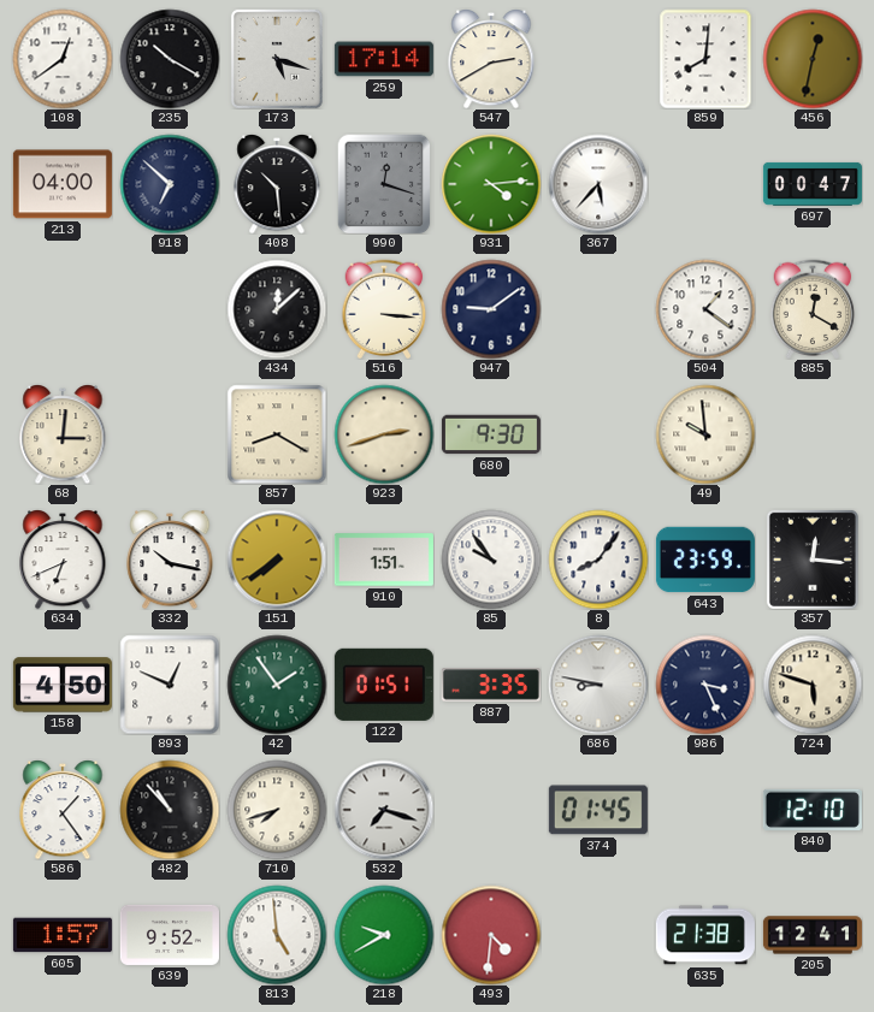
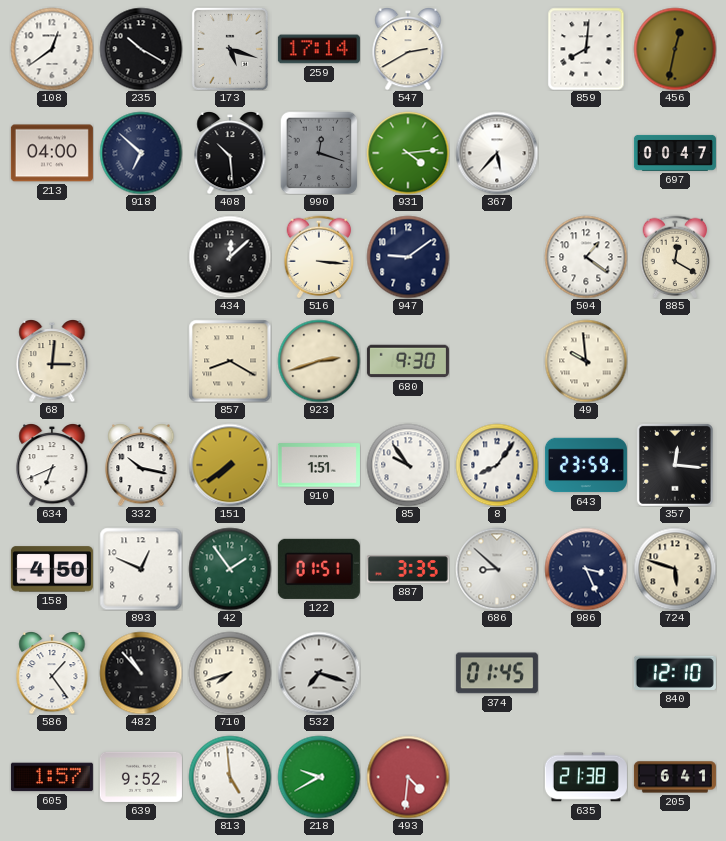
686: 8:47 -> 8:52 (497, 569)
205: 12:41 -> 6:41 (675, 777)
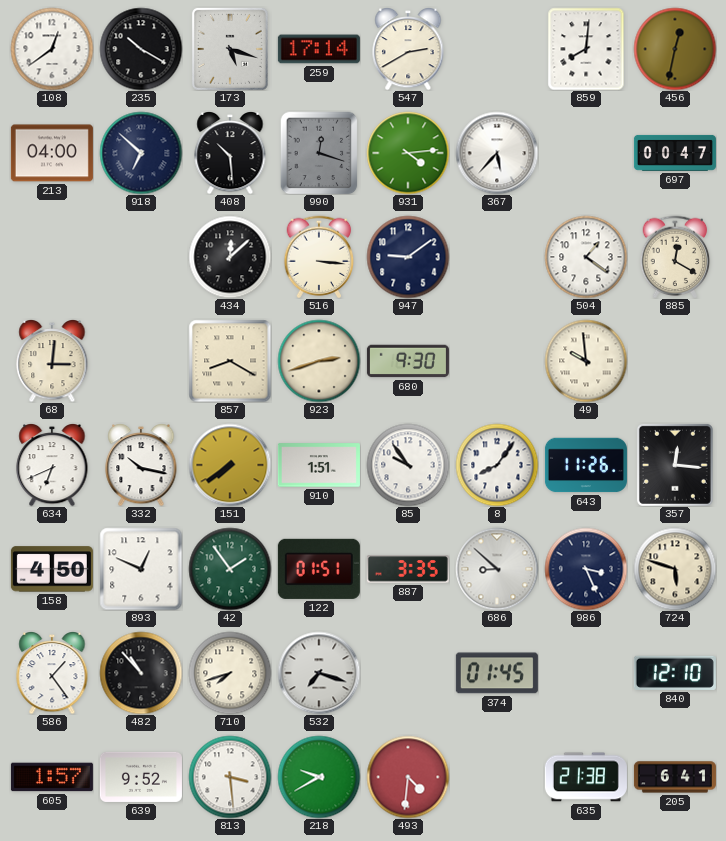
643: 23:59 -> 11:26 (586, 465)
813: 4:59 -> 3:29 (230, 777)
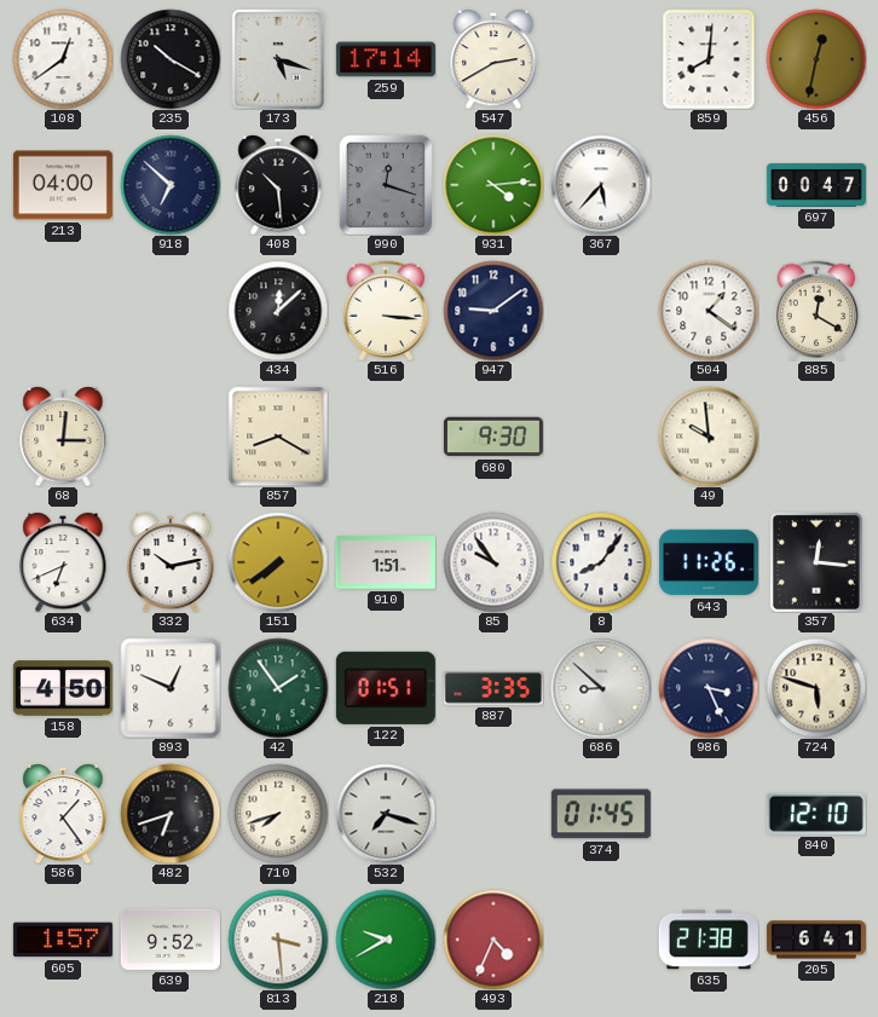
923: 2:42 -> none (319, 361)
332: 10:17 -> 10:13 (171, 562)
482: 10:53 -> 6:42 (171, 814)
493: 4:31 -> 4:34 (493, 940)
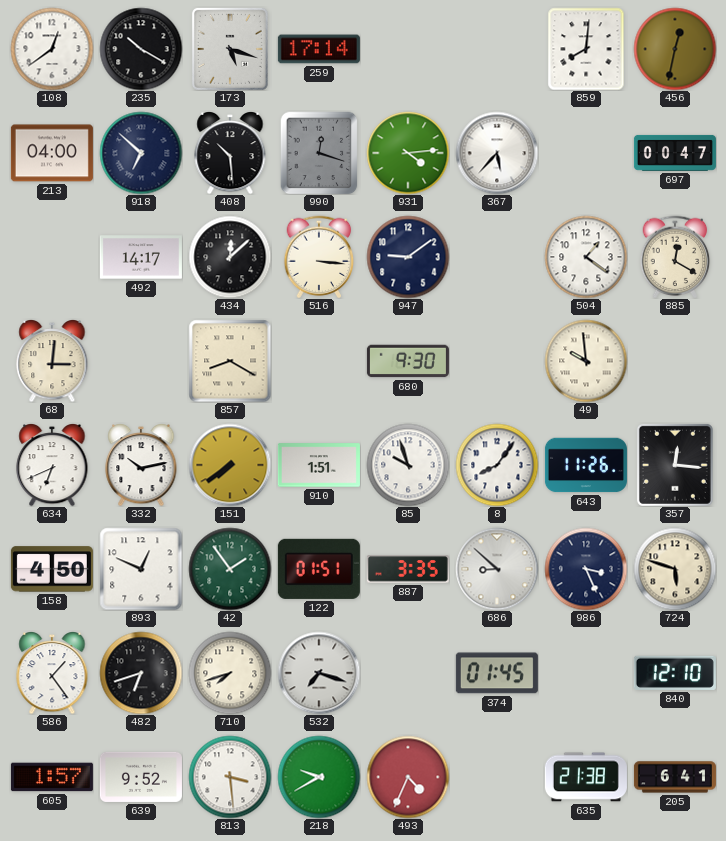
547: 2:40 -> none (493, 59)
492: none -> 14:17 (141, 257)
85: 9:54 -> 9:57 (408, 465)
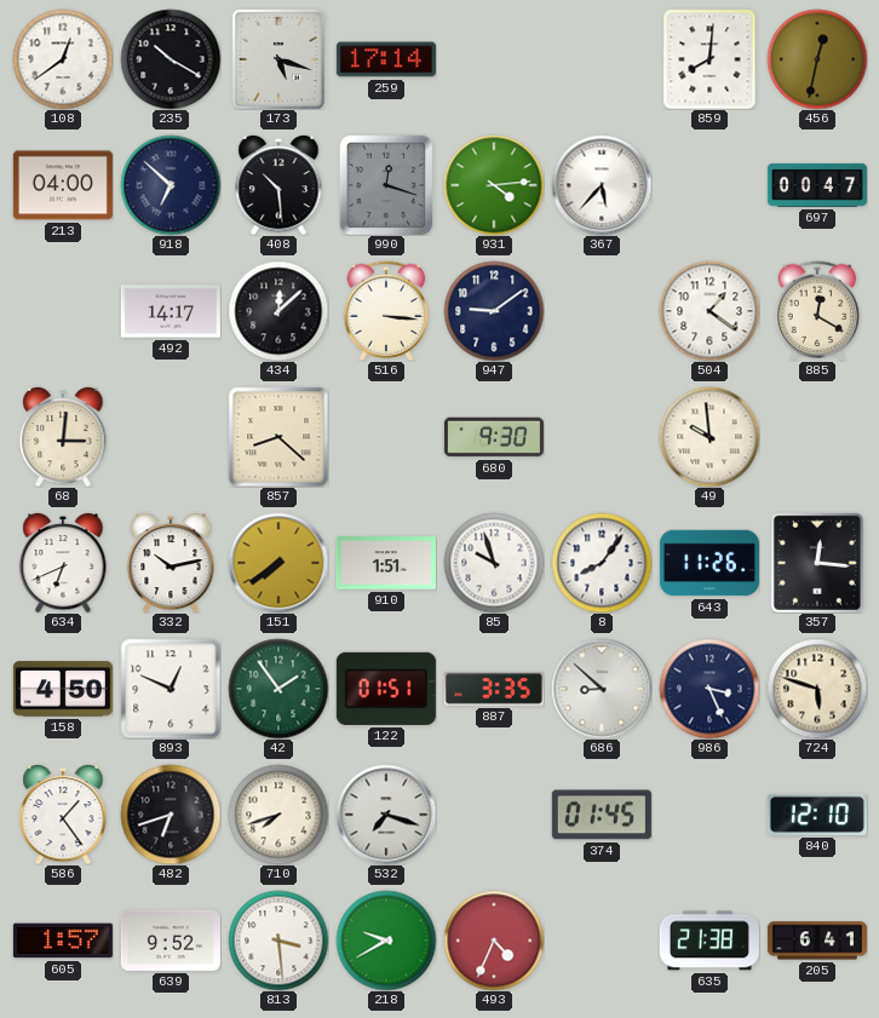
857: 8:20 -> 8:22 (278, 437)
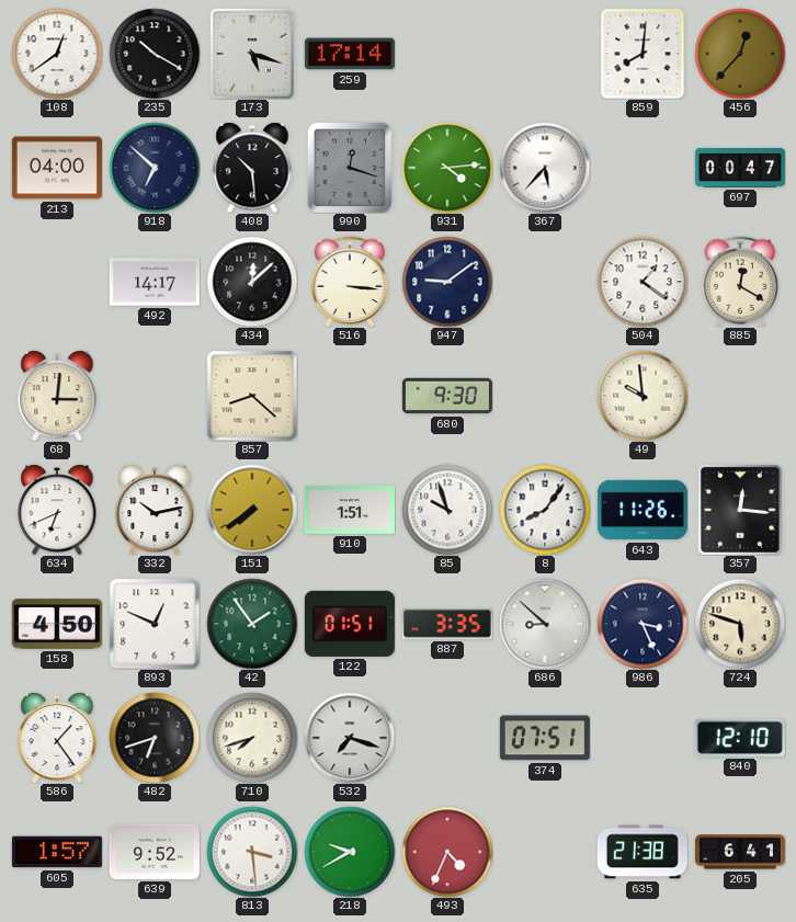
456: 12:32 -> 12:37 (740, 54)
374: 01:45 -> 07:51 (545, 738)
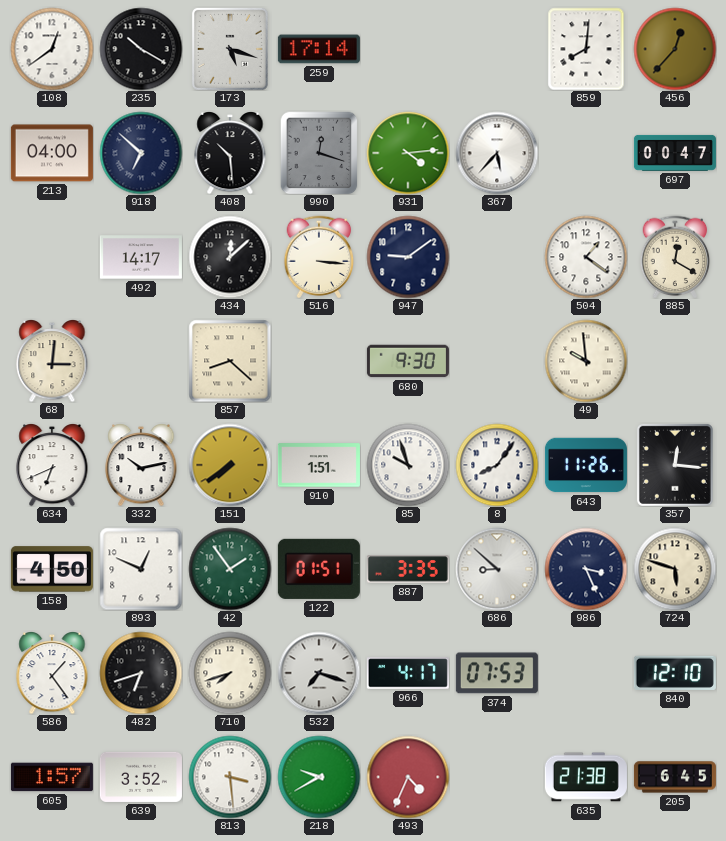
966: none -> 4:17 (408, 673)
374: 07:51 -> 07:53 (497, 673)
639: 9:52 -> 3:52 (141, 777)
205: 6:41 -> 6:45 (675, 777)
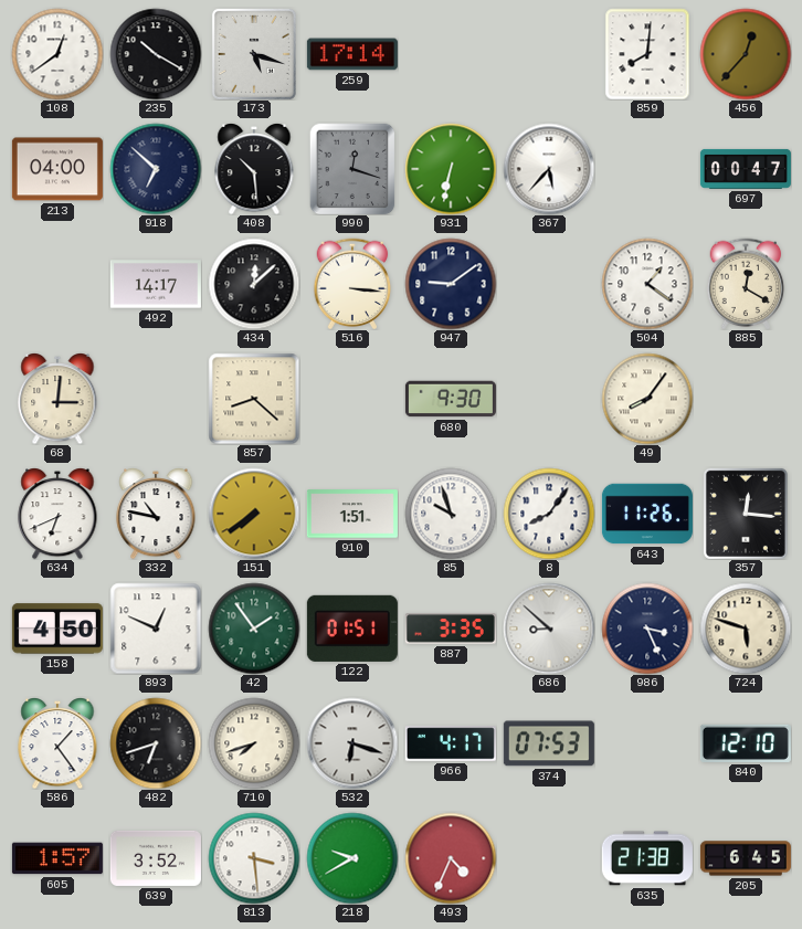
931: 4:14 -> 6:32 (451, 169)
49: 9:59 -> 8:06 (647, 399)
332: 10:13 -> 10:47 (156, 514)
532: 7:18 -> 6:18 (352, 743)
